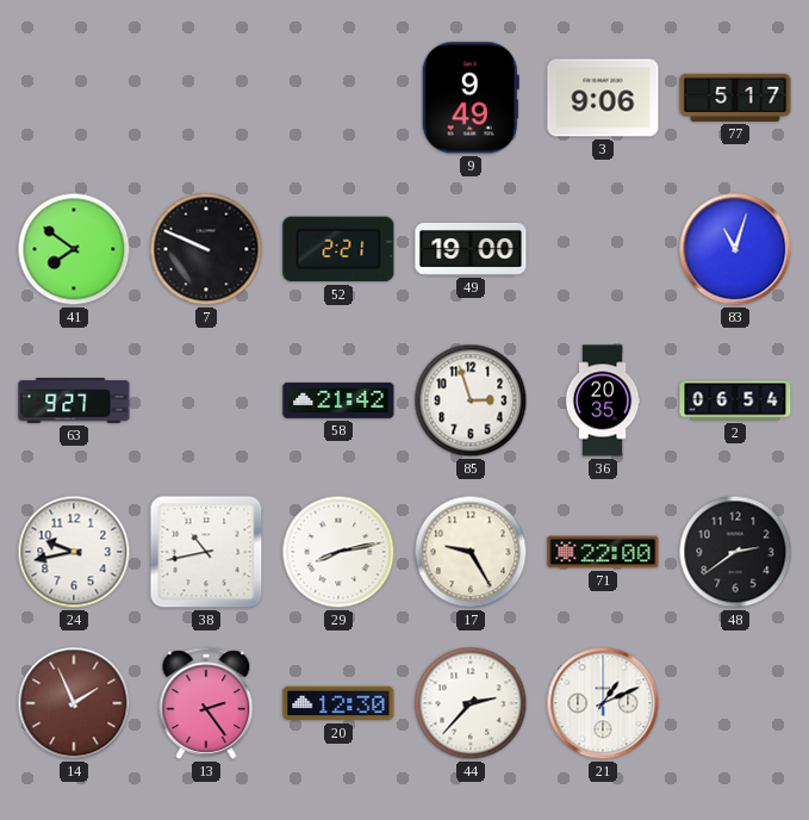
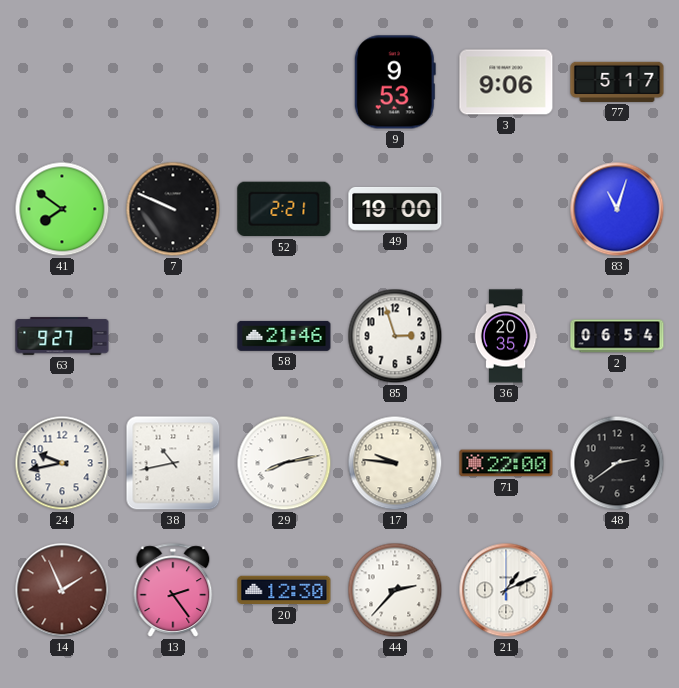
9: 9:49 -> 9:53 (395, 82)
58: 21:42 -> 21:46 (284, 336)
17: 9:25 -> 9:46 (395, 463)
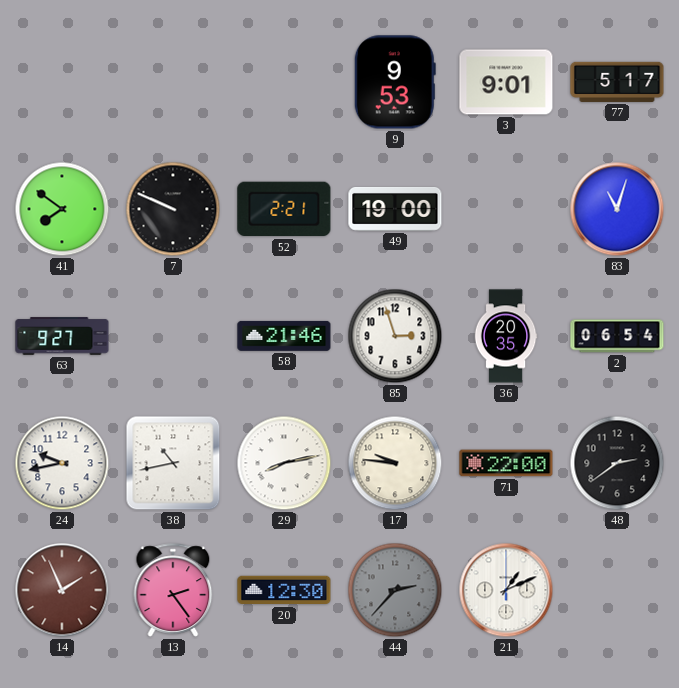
3: 9:06 -> 9:01 (506, 82)
44 dial: white -> grey (395, 590)
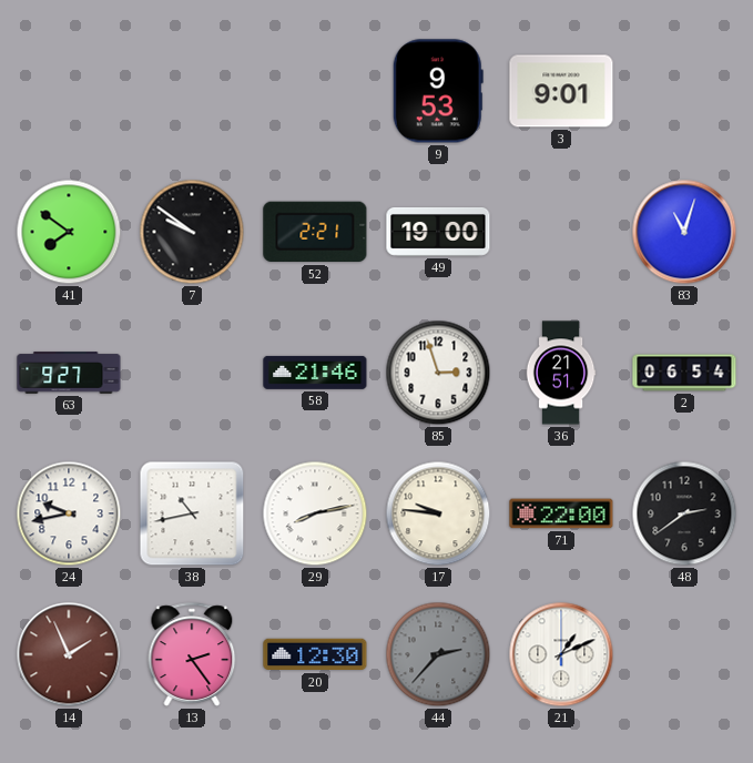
77: 5:17 -> none (617, 82)
7: 9:49 -> 9:51 (192, 232)
36: 20:35 -> 21:51 (561, 373)
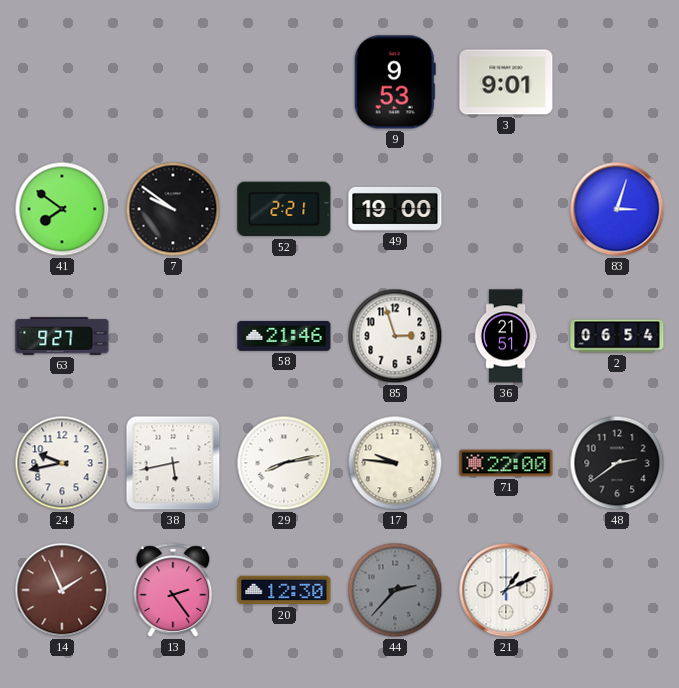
83: 11:03 -> 3:03 (617, 209)
38: 10:43 -> 5:43 (173, 463)
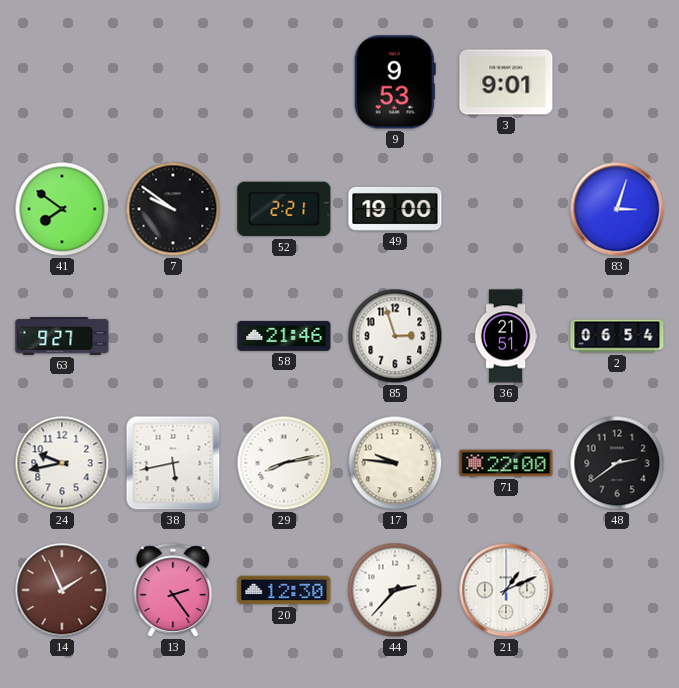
44 dial: grey -> white (395, 590)
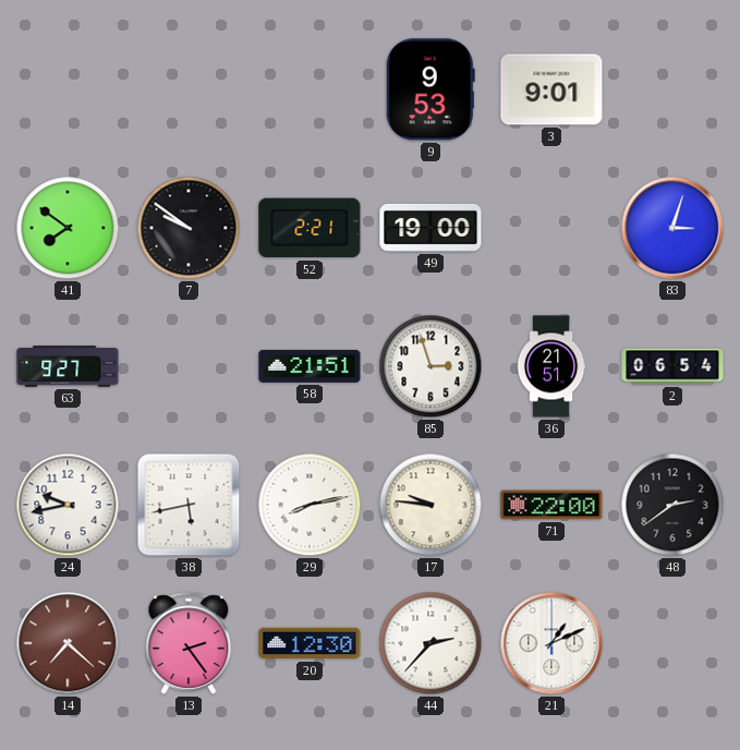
58: 21:46 -> 21:51 (310, 366)
14: 1:56 -> 7:22 (68, 643)
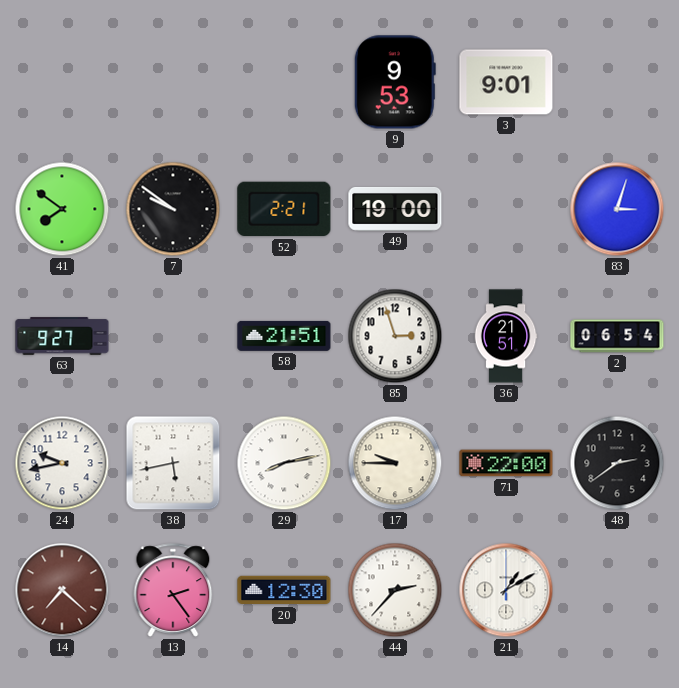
17: 9:46 -> 9:45 (395, 463)
21: 1:11 -> 1:10 (506, 590)
